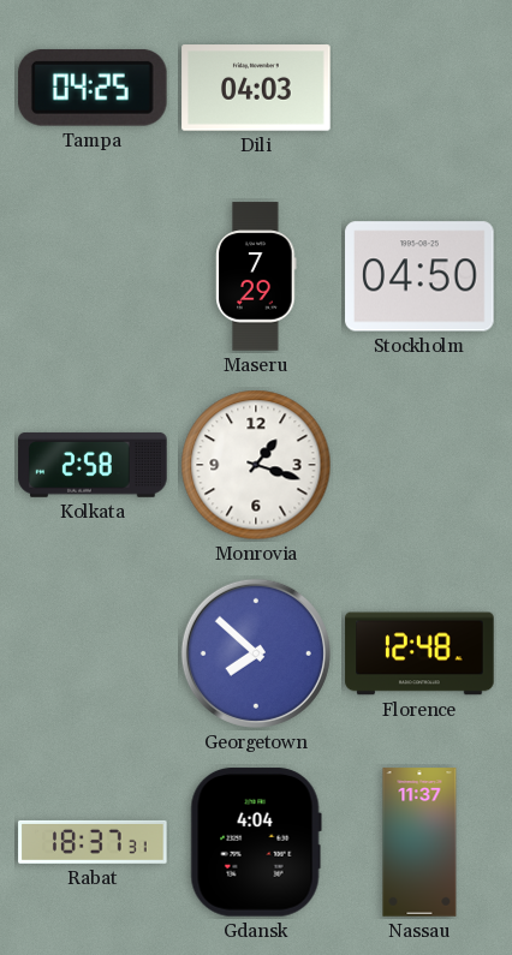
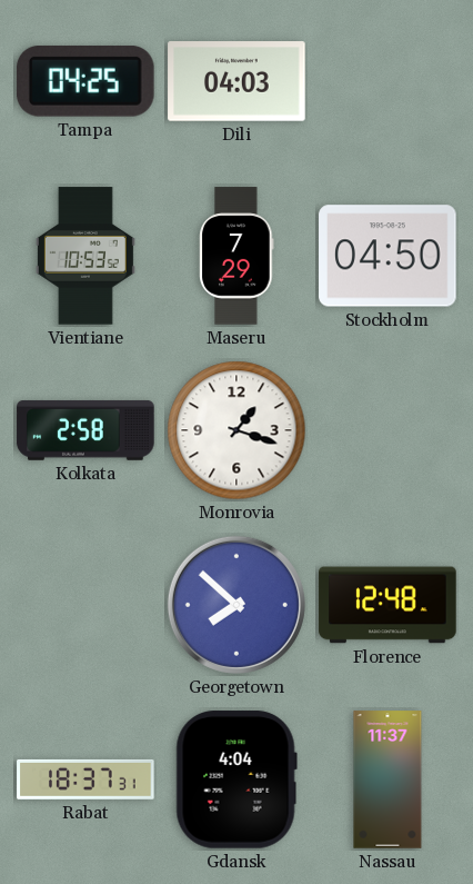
Vientiane: none -> 10:53 (85, 256)
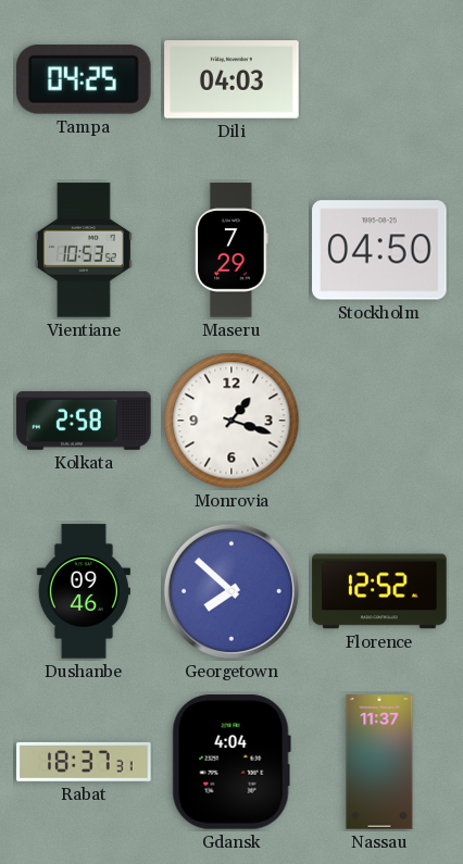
Dushanbe: none -> 09:46 (84, 591)
Florence: 12:48 -> 12:52 (379, 591)
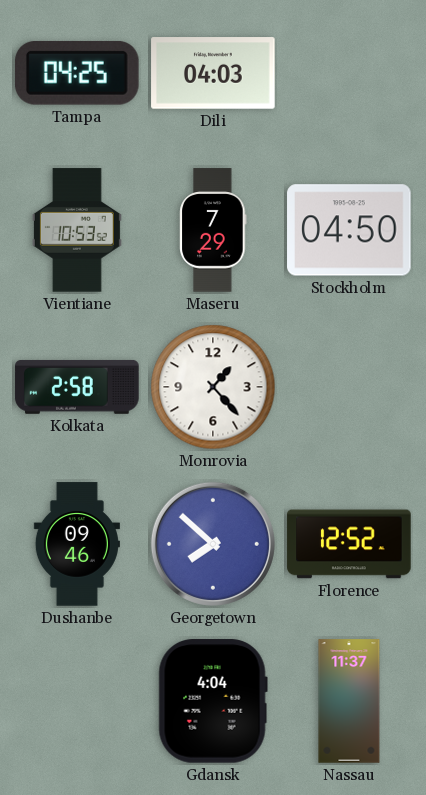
Monrovia: 1:18 -> 1:23 (213, 387)
Rabat: 18:37 -> none (84, 762)
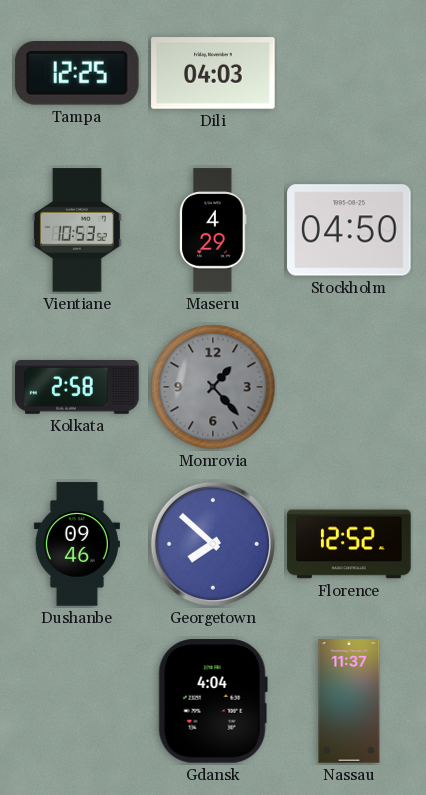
Tampa: 04:25 -> 12:25 (77, 73)
Maseru: 7:29 -> 4:29 (213, 230)
Monrovia dial: white -> grey (213, 387)
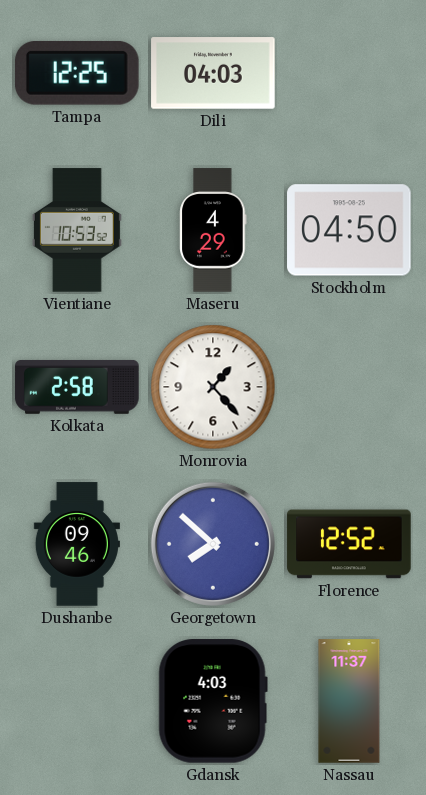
Monrovia dial: grey -> white (213, 387)
Gdansk: 4:04 -> 4:03 (213, 701)
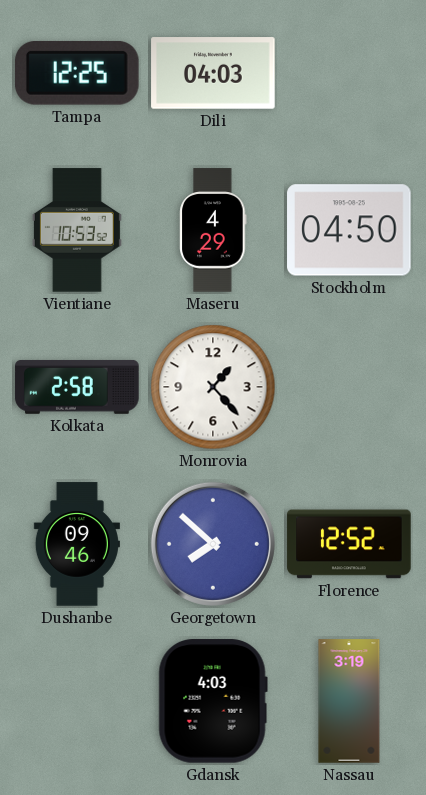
Nassau: 11:37 -> 3:19 (349, 701)
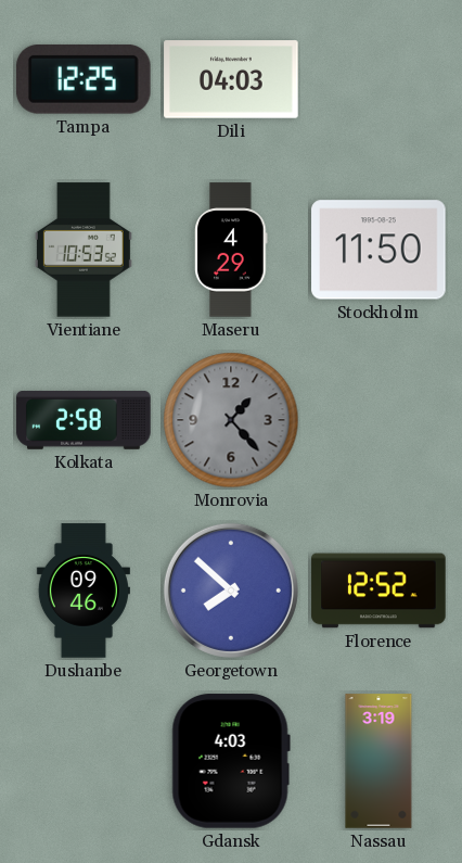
Stockholm: 04:50 -> 11:50 (378, 250)
Monrovia dial: white -> grey (231, 420)
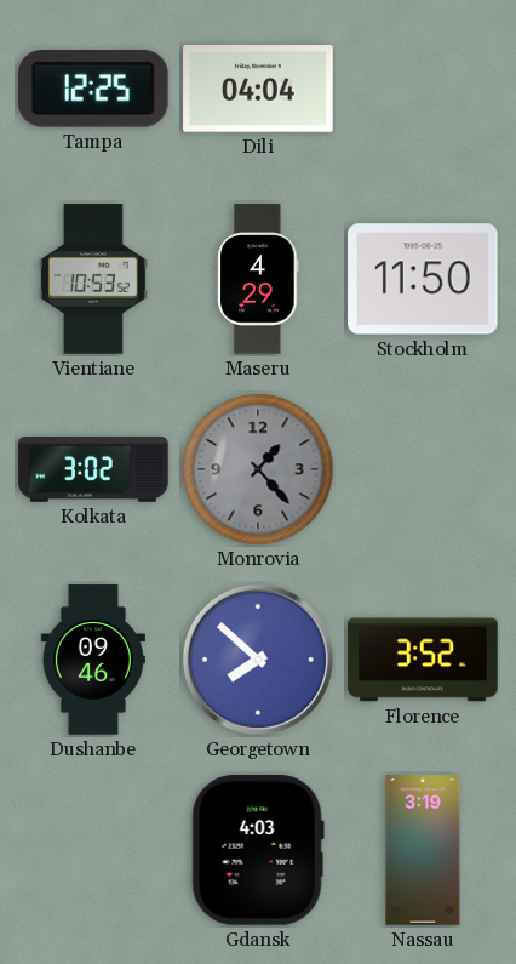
Dili: 04:03 -> 04:04 (258, 89)
Kolkata: 2:58 -> 3:02 (93, 469)
Florence: 12:52 -> 3:52 (423, 660)
